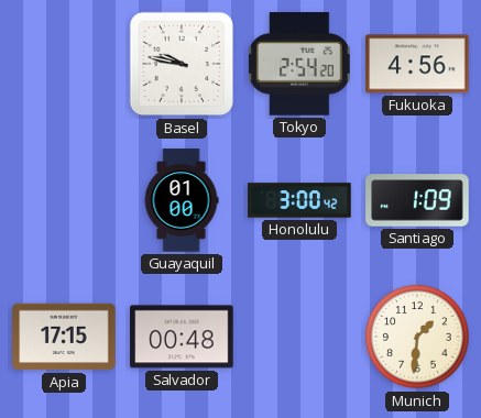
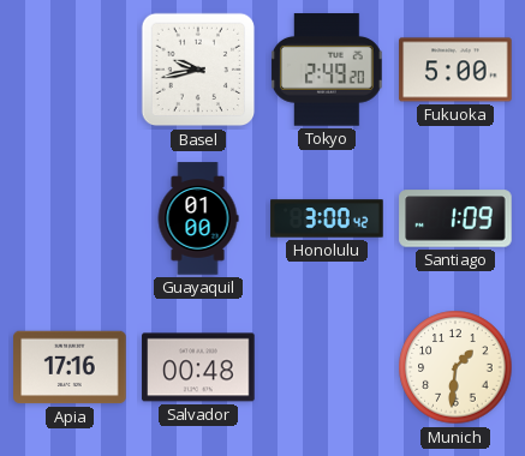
Basel: 9:47 -> 9:43 (198, 70)
Tokyo: 2:54 -> 2:49 (327, 70)
Fukuoka: 4:56 -> 5:00 (455, 70)
Apia: 17:15 -> 17:16 (70, 367)
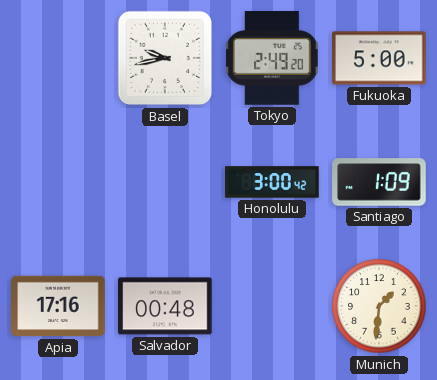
Guayaquil: 01:00 -> none (198, 218)
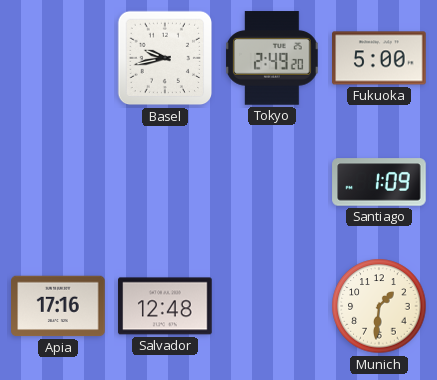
Honolulu: 3:00 -> none (272, 182)
Salvador: 00:48 -> 12:48 (165, 306)
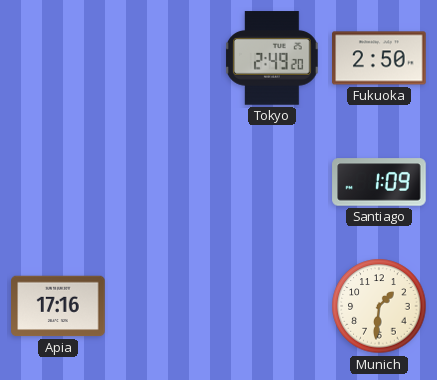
Basel: 9:43 -> none (165, 58)
Fukuoka: 5:00 -> 2:50 (379, 58)
Salvador: 12:48 -> none (165, 306)
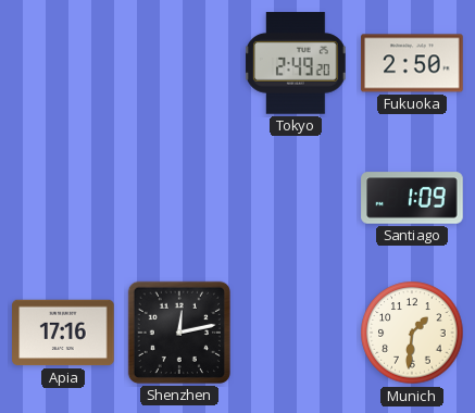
Shenzhen: none -> 12:13 (179, 333)
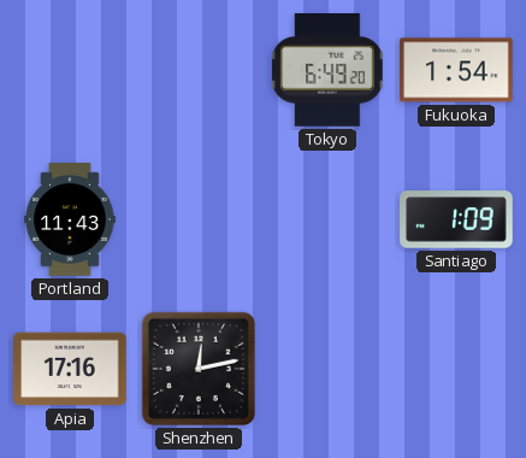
Tokyo: 2:49 -> 6:49 (327, 70)
Fukuoka: 2:50 -> 1:54 (456, 70)
Portland: none -> 11:43 (70, 219)
Munich: 1:31 -> none (412, 333)
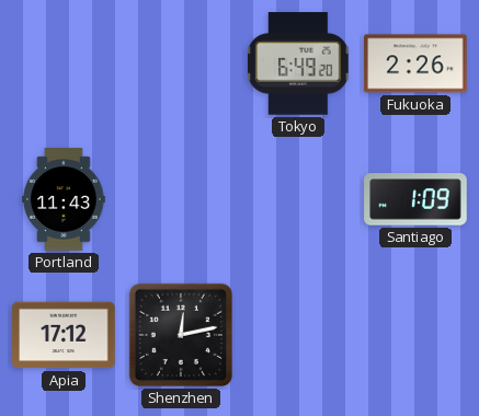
Fukuoka: 1:54 -> 2:26 (415, 63)
Apia: 17:16 -> 17:12 (64, 335)
